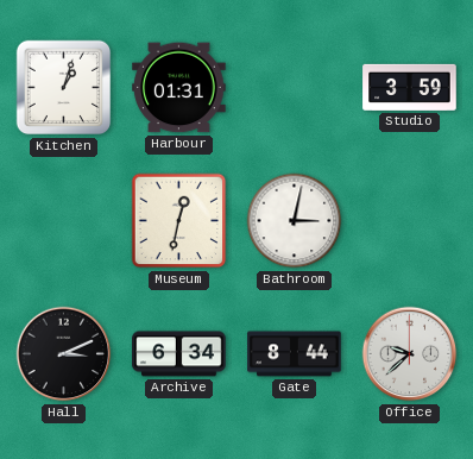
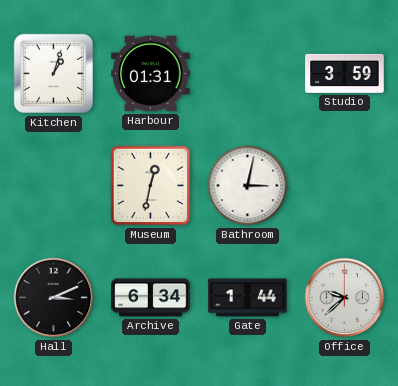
Gate: 8:44 -> 1:44 (248, 298)
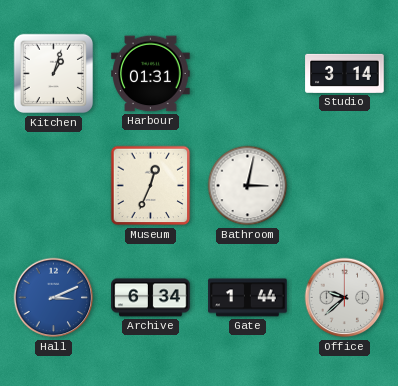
Studio: 3:59 -> 3:14 (345, 73)
Museum: 12:32 -> 12:34 (151, 186)
Hall dial: black -> blue (54, 298)
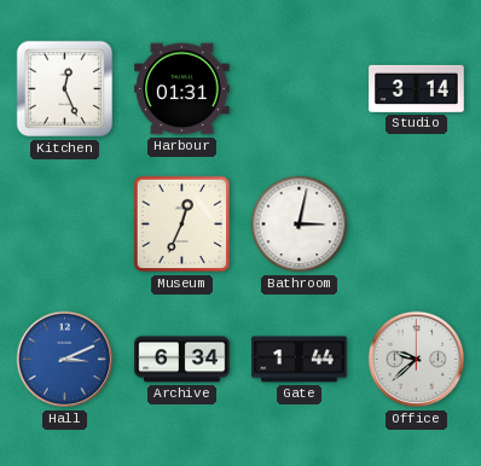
Kitchen: 1:03 -> 12:26 (65, 89)
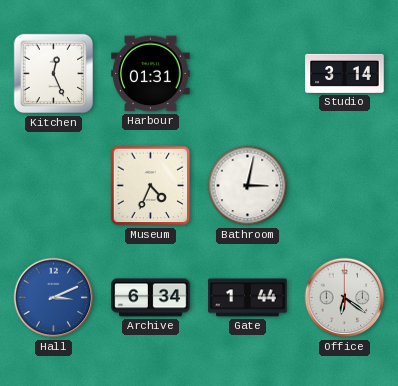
Museum: 12:34 -> 4:34 (151, 186)
Office: 9:38 -> 6:21 (345, 298)
